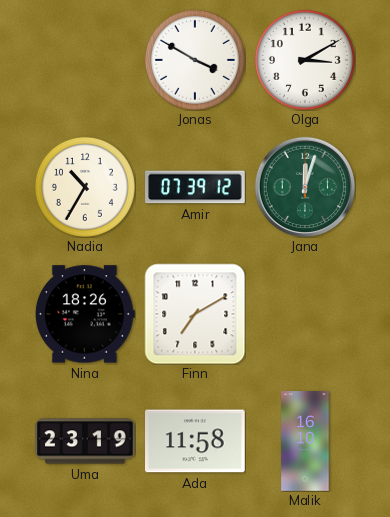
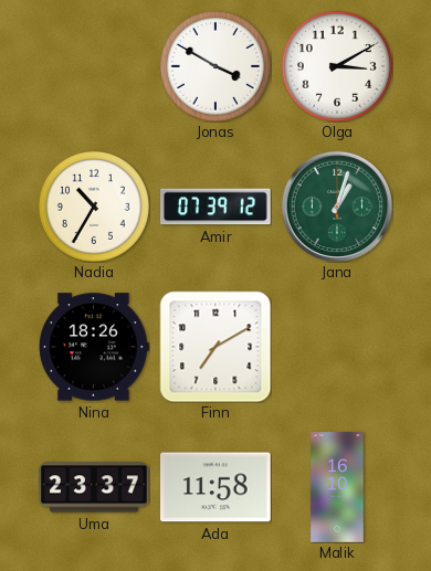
Jana: 12:03 -> 1:03 (336, 205)
Uma: 23:19 -> 23:37 (94, 487)
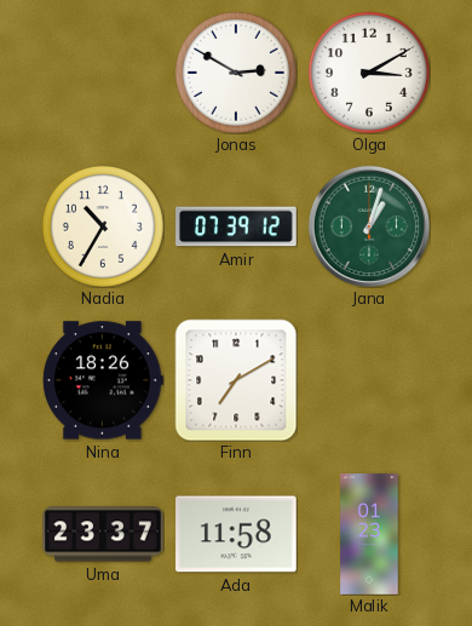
Jonas: 3:50 -> 2:50 (236, 73)
Malik: 16:10 -> 01:23 (369, 534)
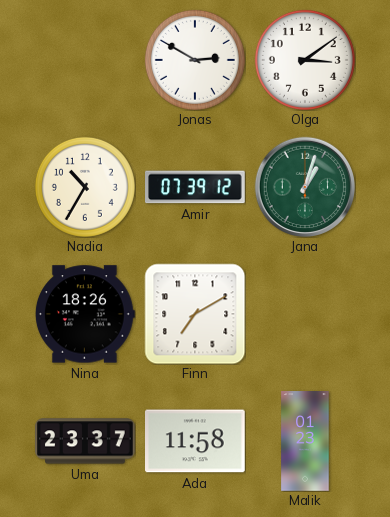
Olga: 3:10 -> 3:09 (305, 60)
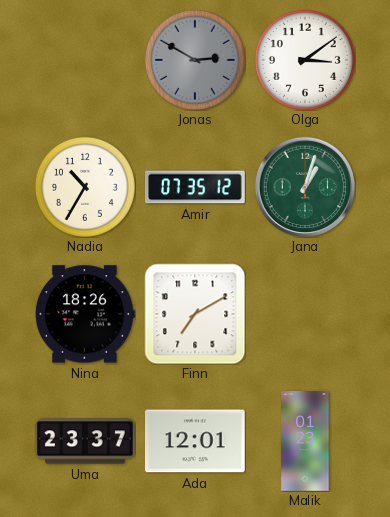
Jonas dial: white -> grey (195, 60)
Amir: 07:39 -> 07:35 (196, 187)
Ada: 11:58 -> 12:01 (196, 441)
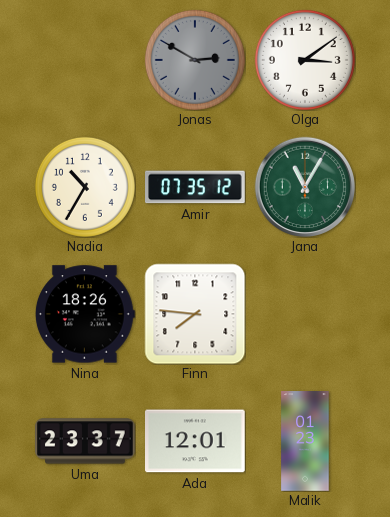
Jana: 1:03 -> 11:05 (304, 186)
Finn: 7:10 -> 7:46 (195, 314)
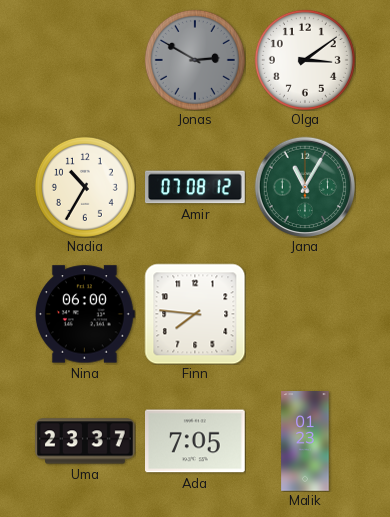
Amir: 07:35 -> 07:08 (196, 187)
Nina: 18:26 -> 06:00 (85, 314)
Ada: 12:01 -> 7:05 (196, 441)
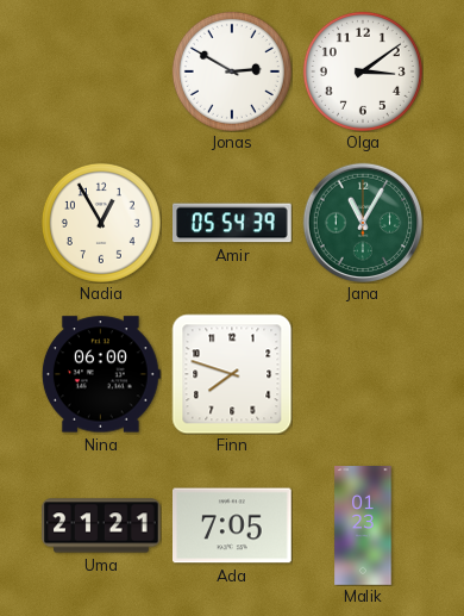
Jonas dial: grey -> white (232, 71)
Nadia: 10:35 -> 12:55 (101, 223)
Amir: 07:08 -> 05:54 (233, 223)
Finn: 7:46 -> 7:48 (232, 374)
Uma: 23:37 -> 21:21 (101, 525)
